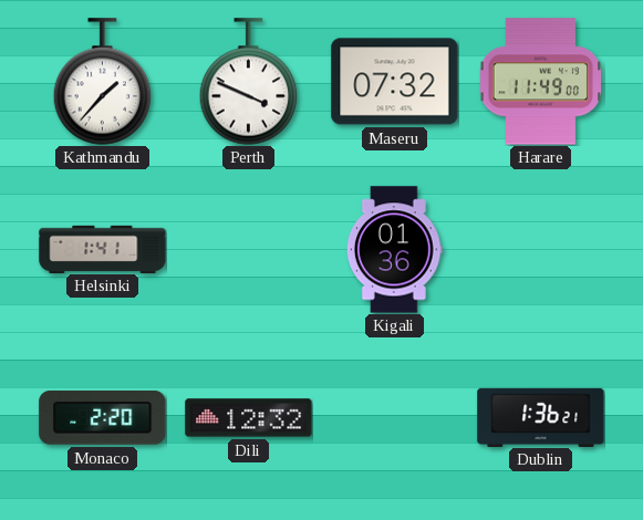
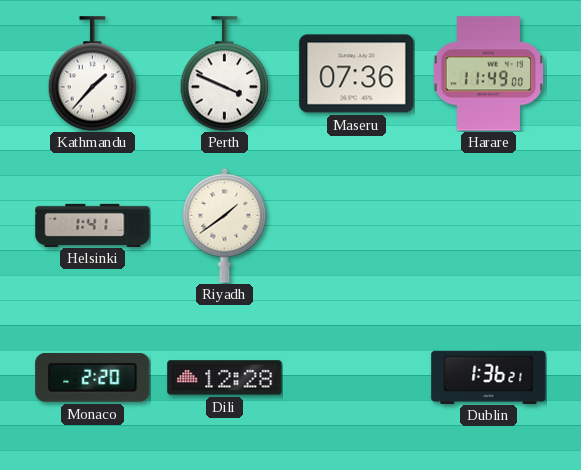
Maseru: 07:32 -> 07:36 (357, 74)
Riyadh: none -> 1:39 (225, 225)
Kigali: 01:36 -> none (394, 250)
Dili: 12:32 -> 12:28 (225, 378)
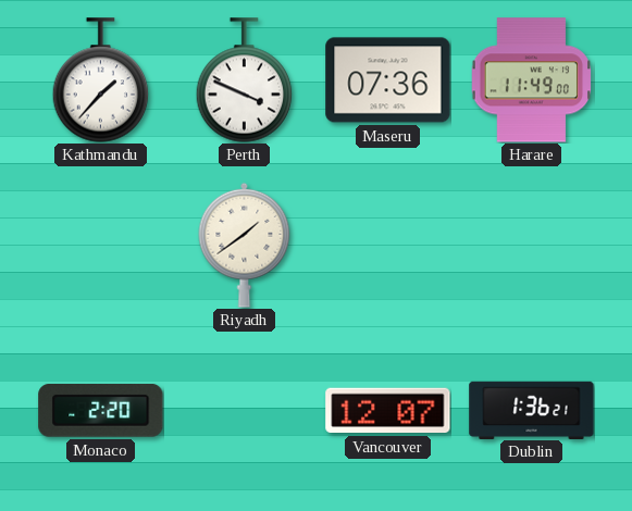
Helsinki: 1:41 -> none (93, 225)
Dili: 12:28 -> none (225, 378)
Vancouver: none -> 12:07 (388, 411)
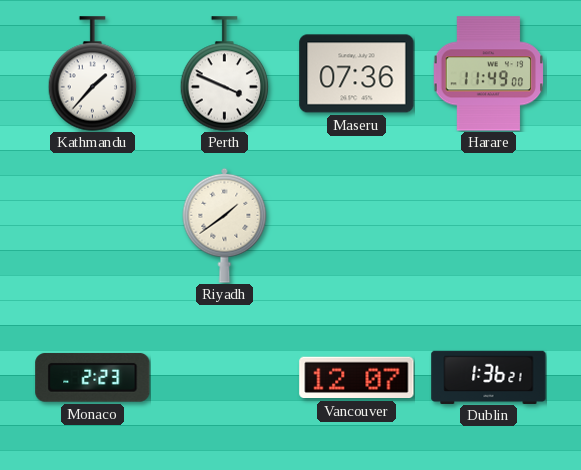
Monaco: 2:20 -> 2:23 (93, 377)
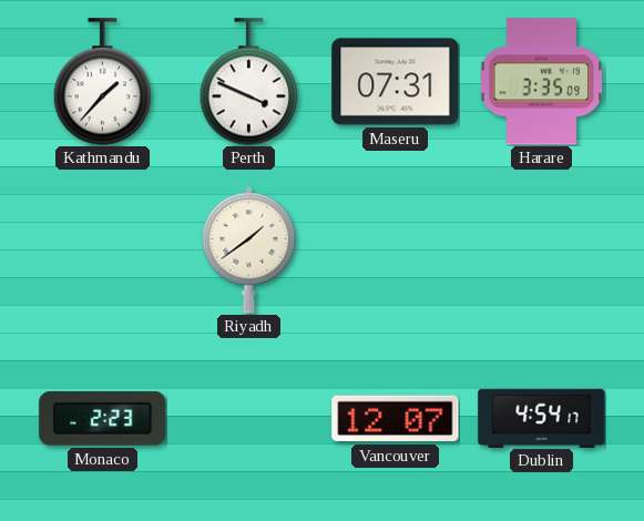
Maseru: 07:36 -> 07:31 (396, 82)
Harare: 11:49 -> 3:35 (541, 82)
Dublin: 1:36 -> 4:54 (542, 418)
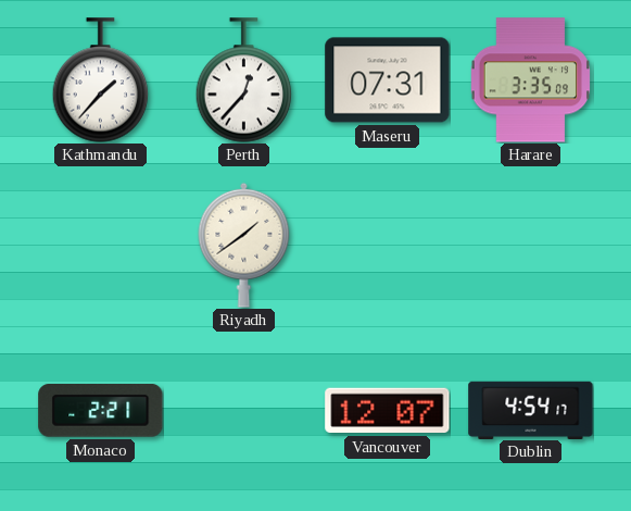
Perth: 3:49 -> 12:37 (244, 80)
Monaco: 2:23 -> 2:21 (101, 410)
